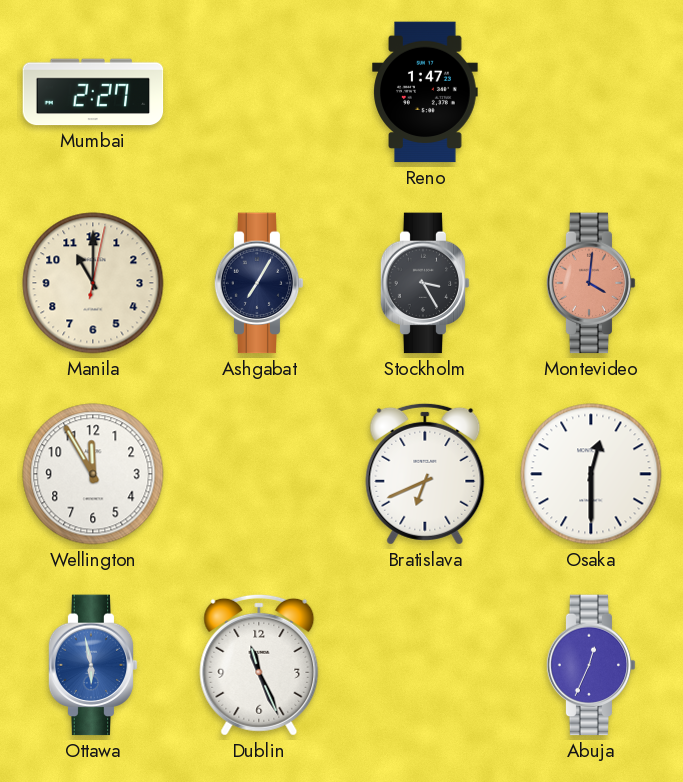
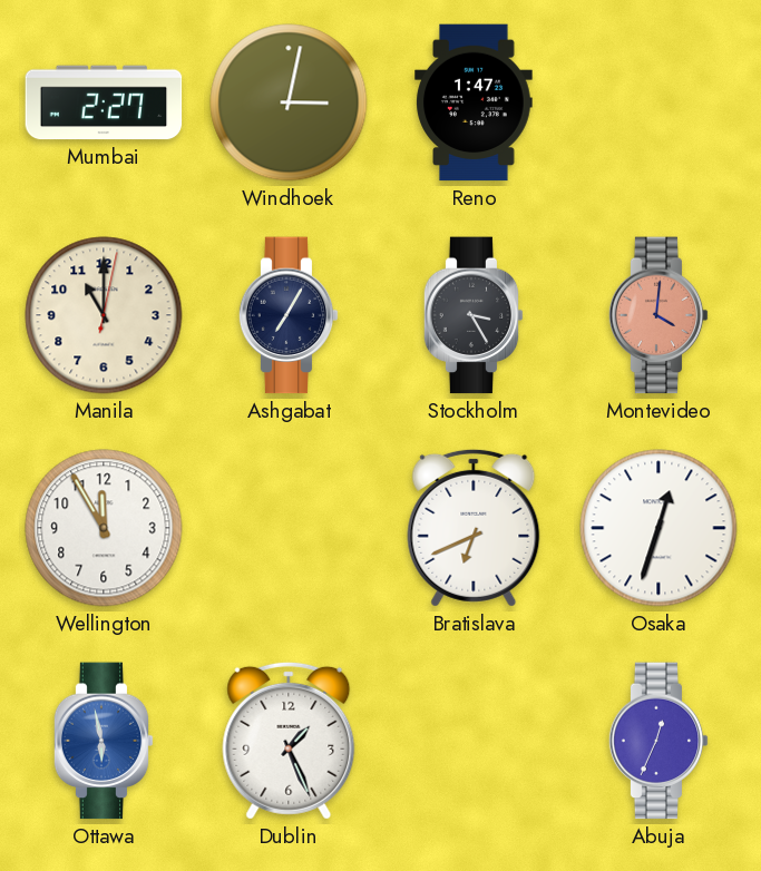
Windhoek: none -> 3:02 (289, 102)
Osaka: 12:30 -> 12:33 (658, 528)
Dublin: 11:26 -> 1:26 (289, 741)
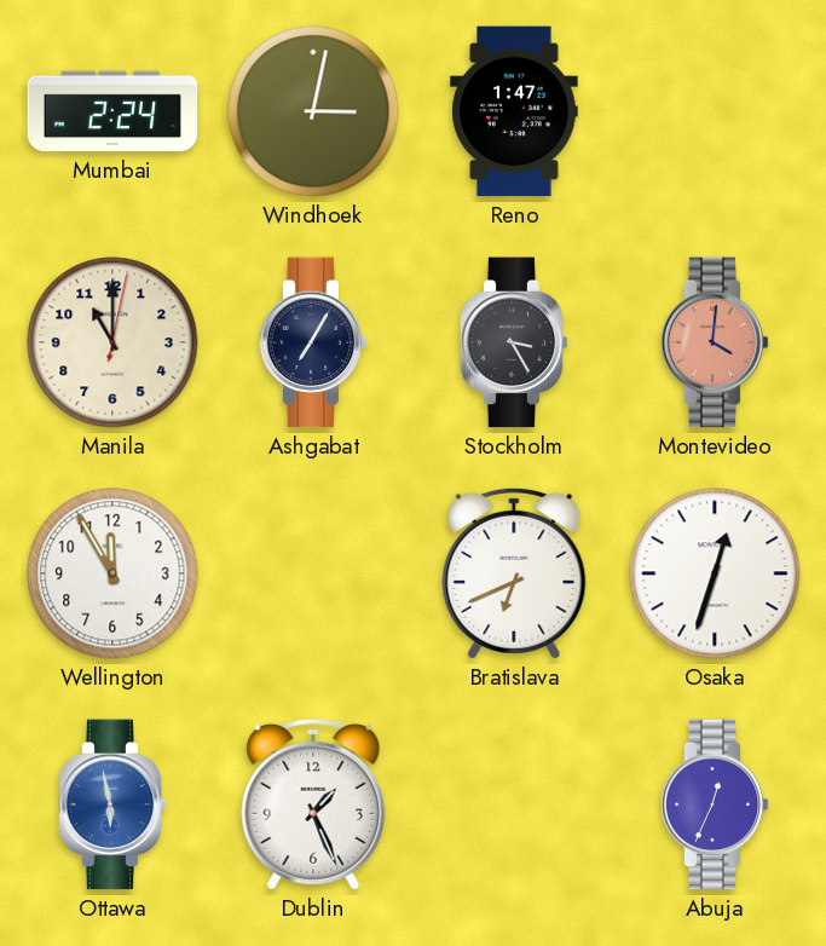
Mumbai: 2:27 -> 2:24 (112, 111)
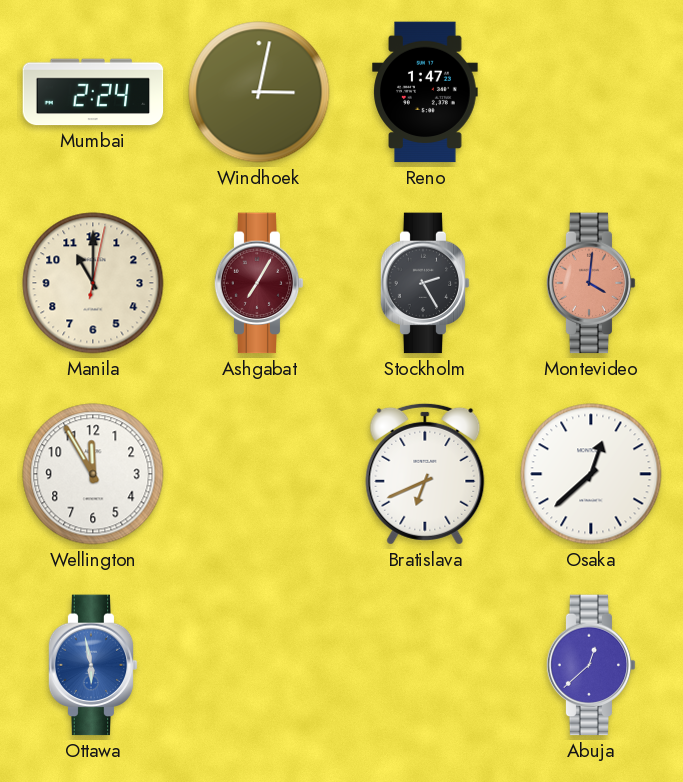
Ashgabat dial: navy -> burgundy (259, 283)
Stockholm: 3:25 -> 2:25 (425, 283)
Osaka: 12:33 -> 12:38 (591, 474)
Dublin: 1:26 -> none (313, 804)
Abuja: 12:34 -> 12:38 (591, 665)
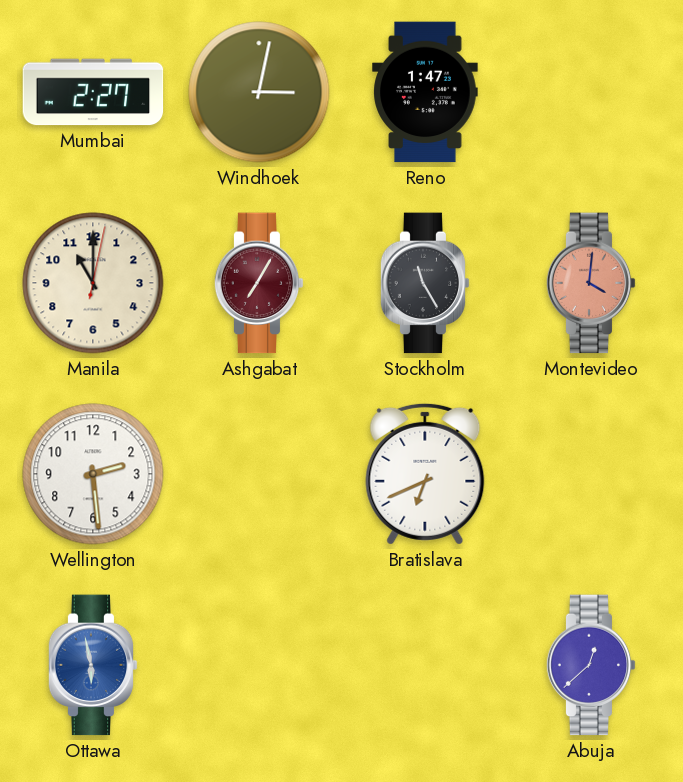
Mumbai: 2:24 -> 2:27 (93, 92)
Stockholm: 2:25 -> 11:25 (425, 283)
Wellington: 11:55 -> 2:29 (93, 474)
Osaka: 12:38 -> none (591, 474)
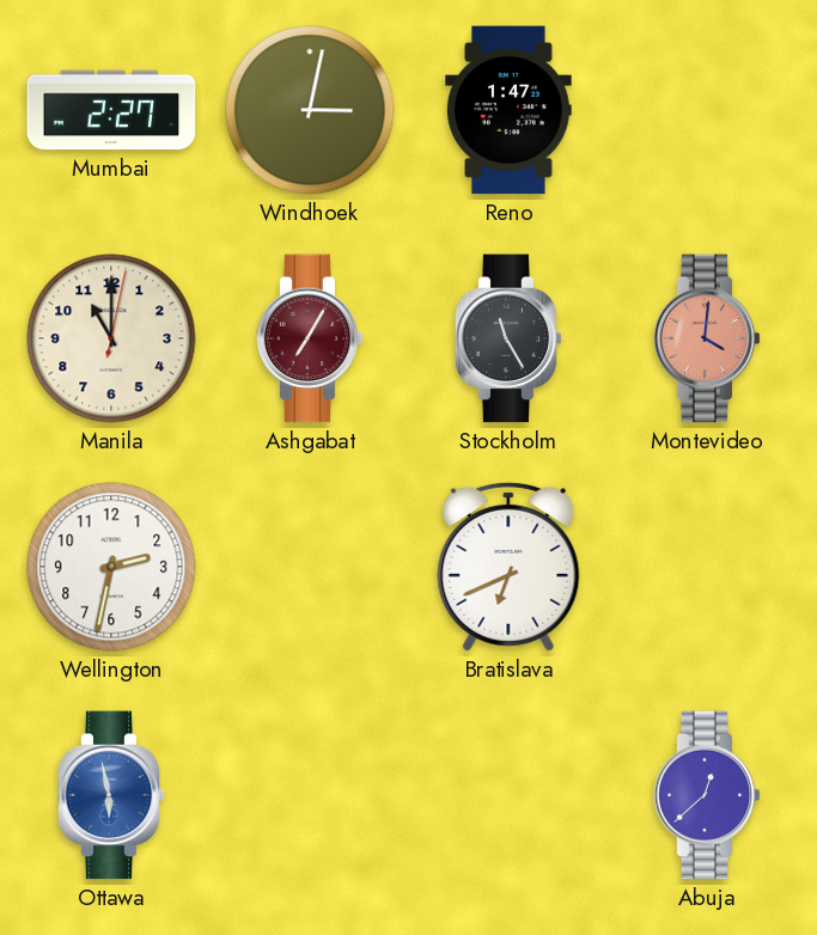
Wellington: 2:29 -> 2:32 (111, 567)
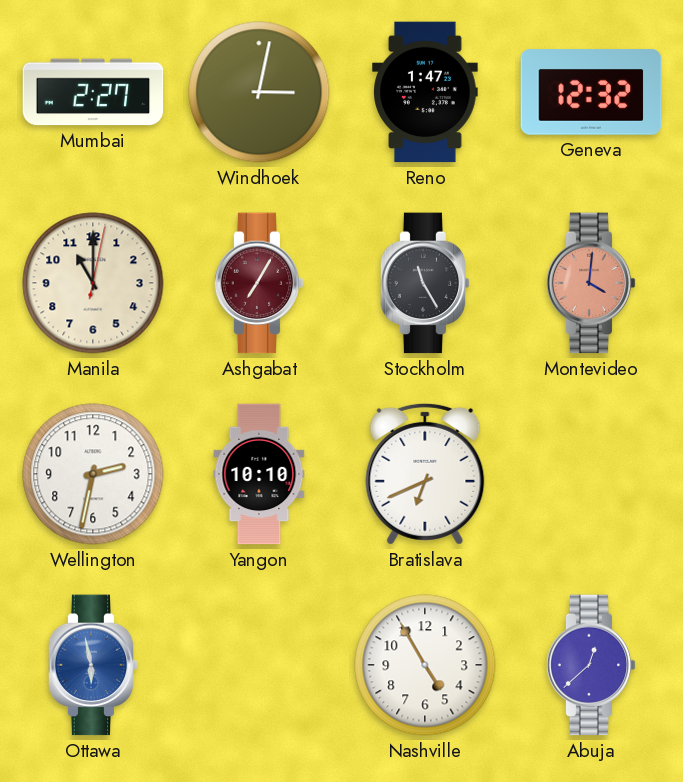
Geneva: none -> 12:32 (591, 92)
Yangon: none -> 10:10 (259, 474)
Nashville: none -> 4:55 (425, 665)
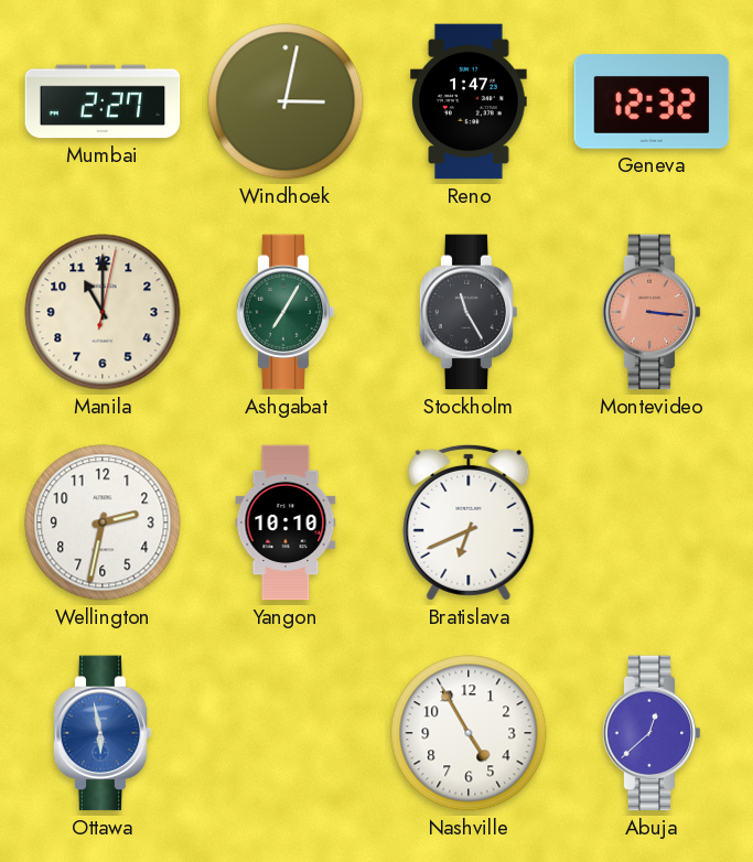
Ashgabat dial: burgundy -> green (286, 312)
Montevideo: 4:01 -> 3:16 (652, 312)
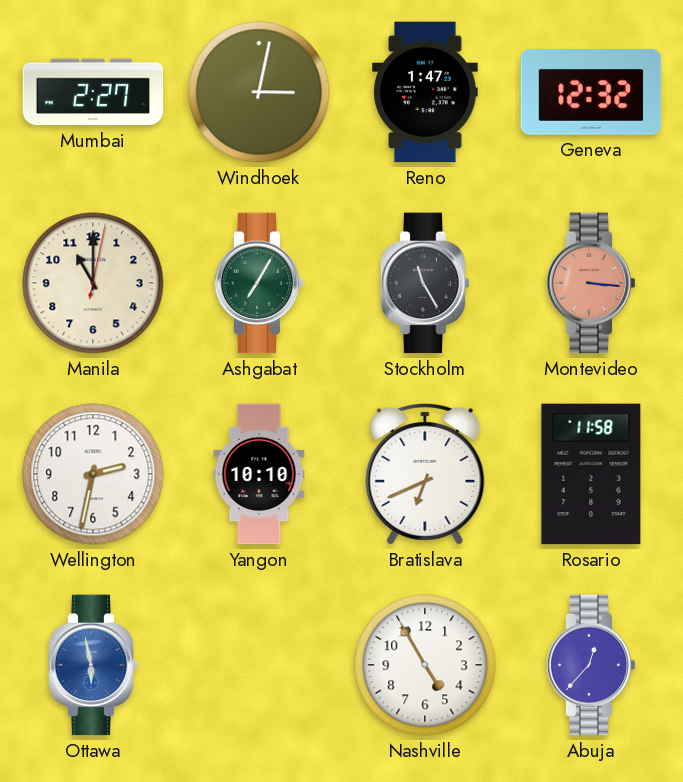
Rosario: none -> 11:58 (591, 474)
Abuja: 12:38 -> 12:37 (591, 665)
